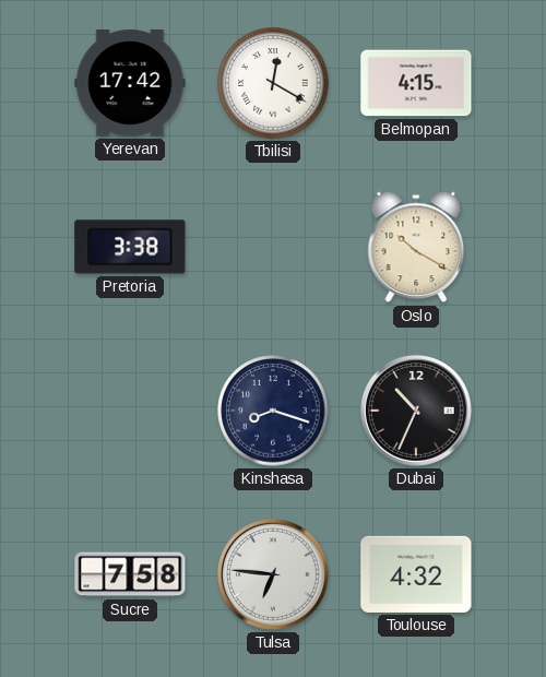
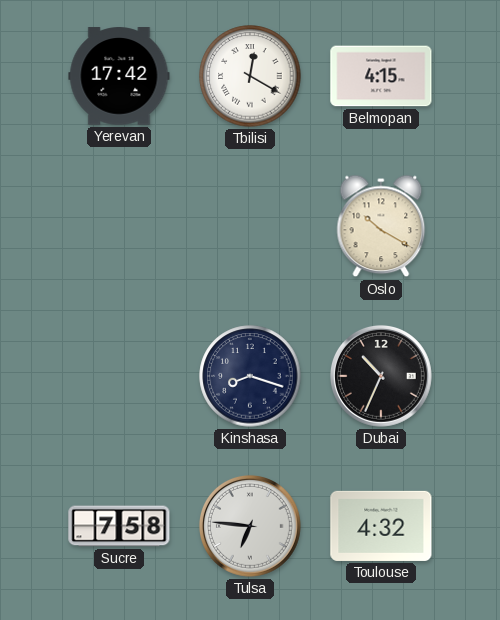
Pretoria: 3:38 -> none (130, 247)
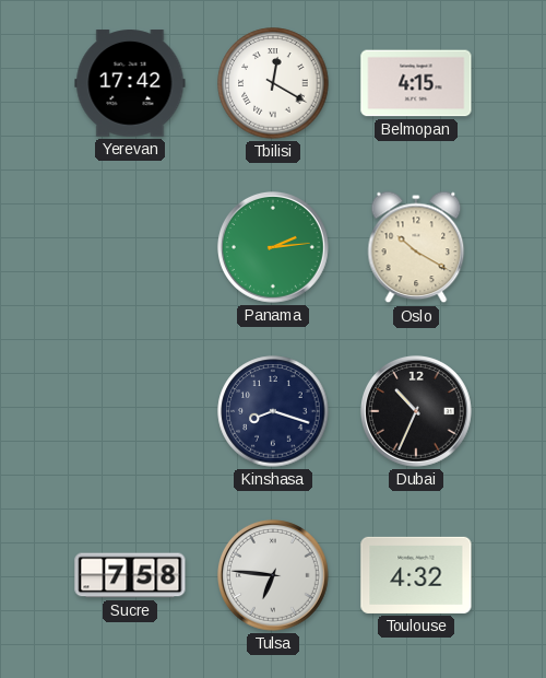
Panama: none -> 2:14 (273, 247)
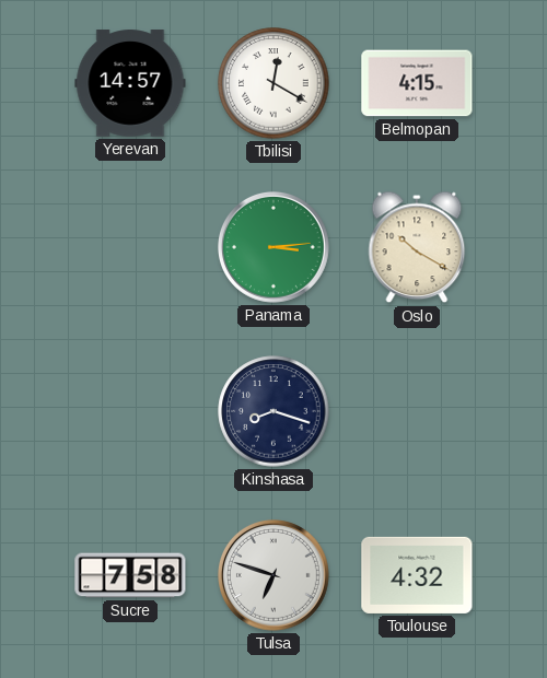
Yerevan: 17:42 -> 14:57 (130, 83)
Panama: 2:14 -> 3:14 (273, 247)
Dubai: 10:34 -> none (416, 411)
Tulsa: 6:46 -> 6:48 (273, 575)
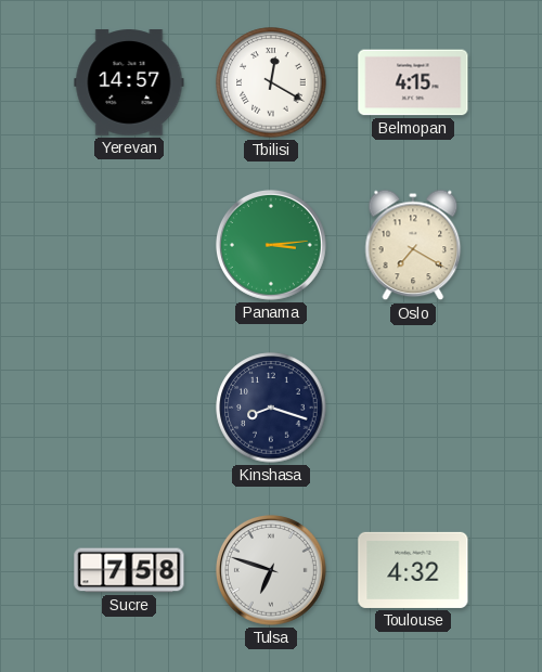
Oslo: 10:20 -> 7:20 (413, 245)
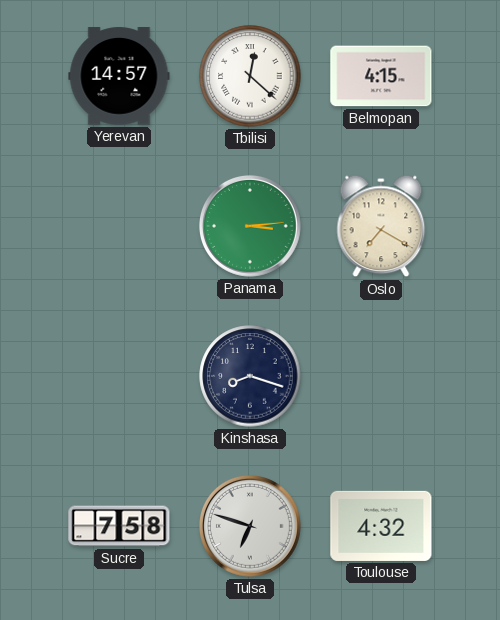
Tbilisi: 12:20 -> 12:22 (250, 76)
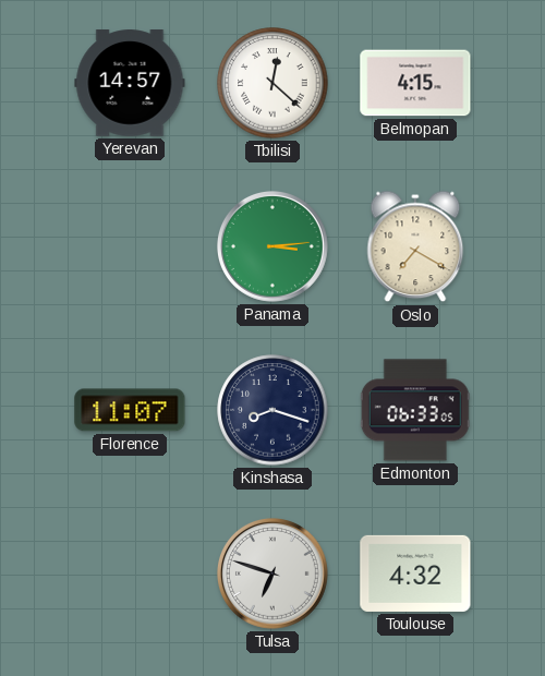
Florence: none -> 11:07 (130, 410)
Edmonton: none -> 06:33 (415, 410)
Sucre: 7:58 -> none (119, 526)
